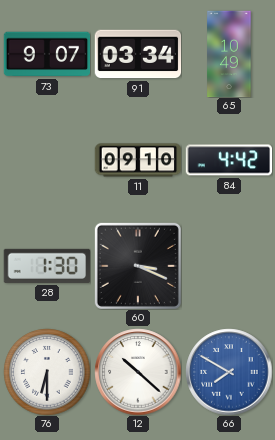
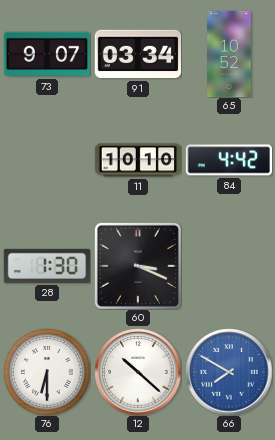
65: 10:49 -> 10:52 (229, 54)
11: 09:10 -> 10:10 (138, 160)
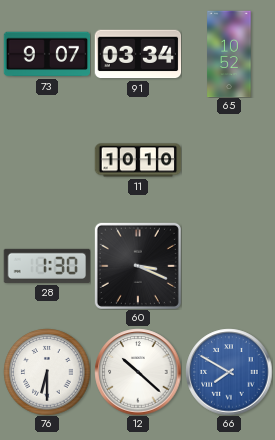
84: 4:42 -> none (229, 160)
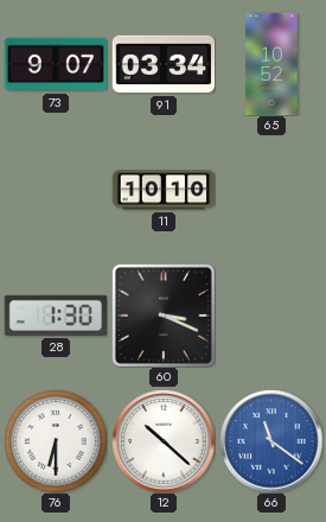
66: 7:50 -> 11:21 (271, 441)
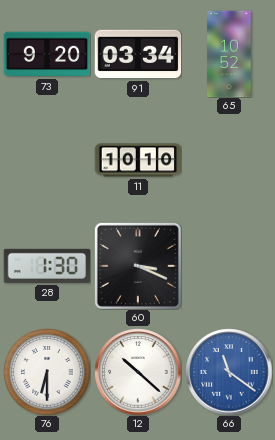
73: 9:07 -> 9:20 (47, 54)
